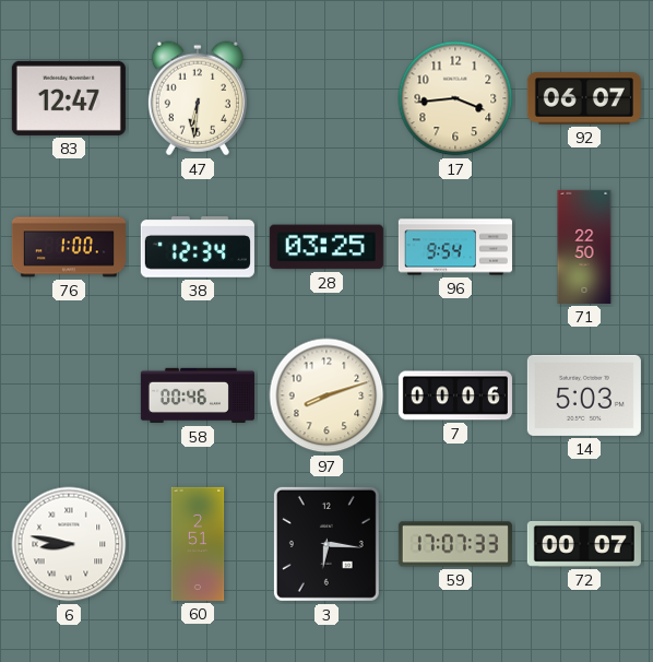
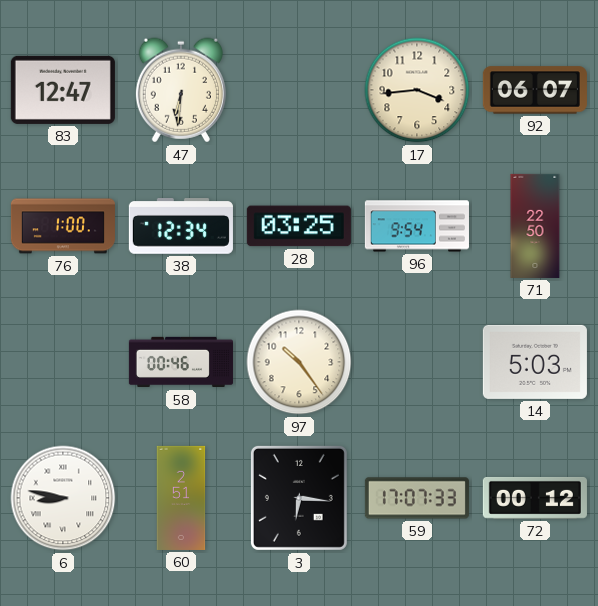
97: 8:12 -> 10:24 (299, 362)
7: 00:06 -> none (455, 395)
72: 00:07 -> 00:12 (535, 498)
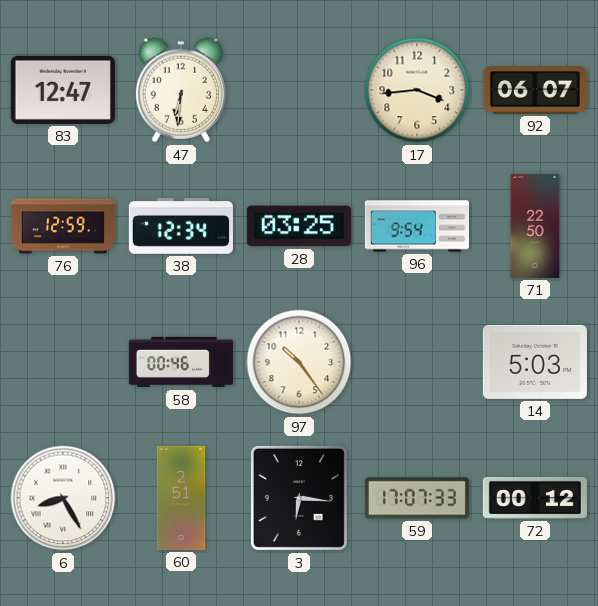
76: 1:00 -> 12:59 (63, 226)
6: 8:47 -> 8:25 (63, 498)
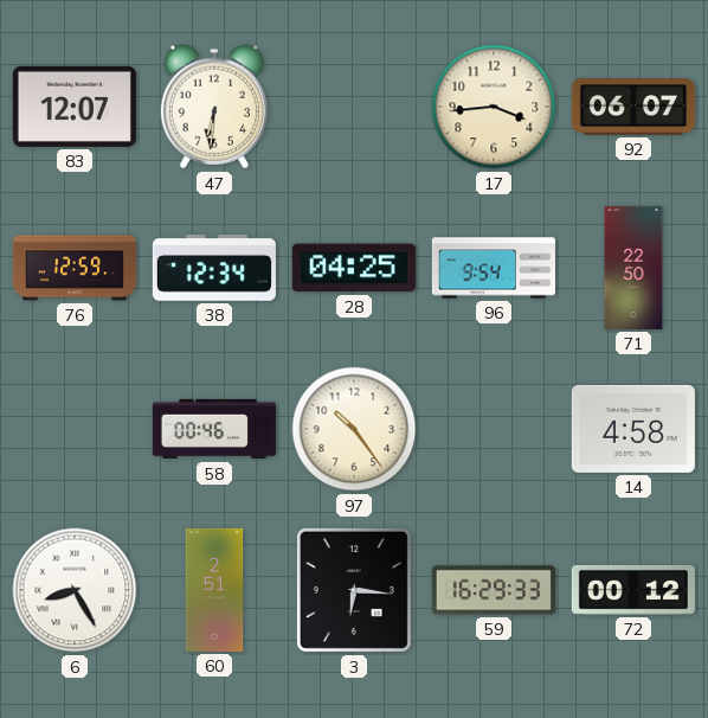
83: 12:47 -> 12:07 (75, 107)
28: 03:25 -> 04:25 (354, 268)
14: 5:03 -> 4:58 (633, 429)
59: 17:07 -> 16:29 (494, 590)
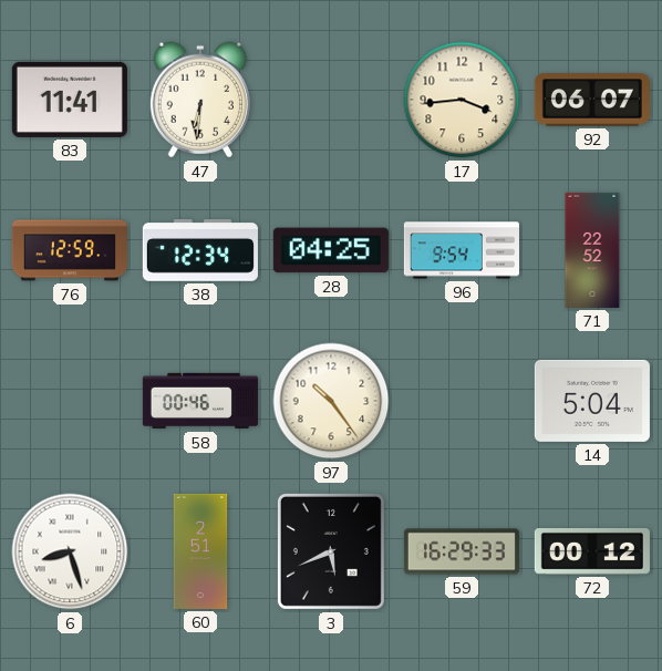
83: 12:07 -> 11:41 (70, 100)
71: 22:50 -> 22:52 (592, 250)
14: 4:58 -> 5:04 (592, 401)
6: 8:25 -> 8:27 (70, 551)
3: 6:16 -> 5:41 (331, 551)
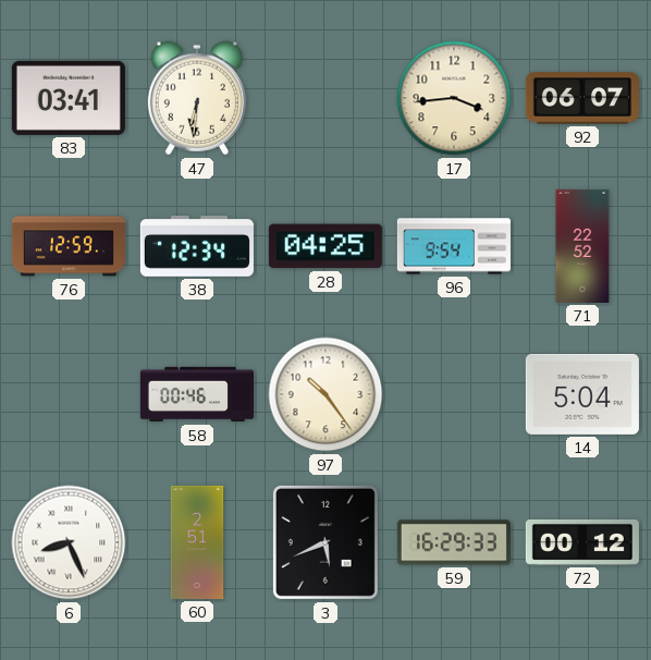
83: 11:41 -> 03:41 (69, 98)
6: 8:27 -> 8:26 (69, 542)
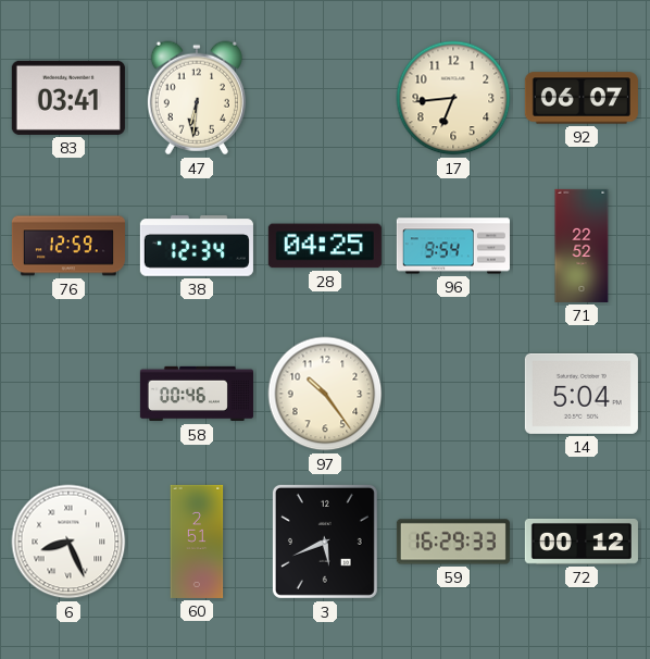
17: 3:44 -> 6:44 (453, 98)
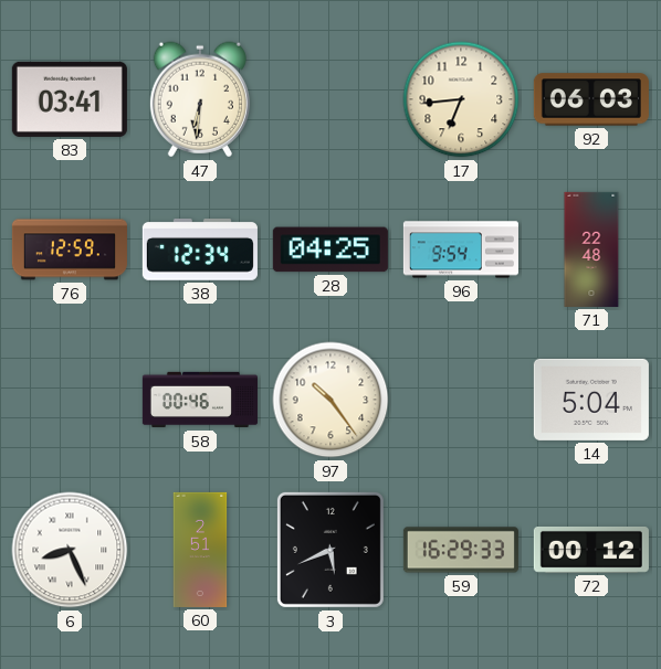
92: 06:07 -> 06:03 (591, 99)
71: 22:52 -> 22:48 (591, 249)
